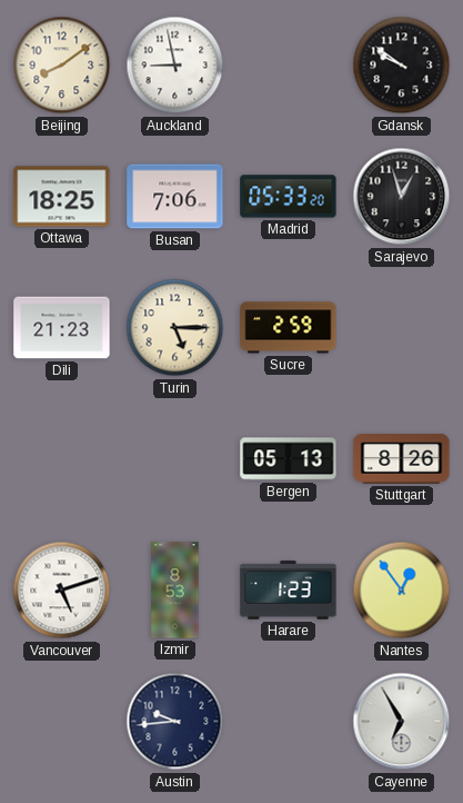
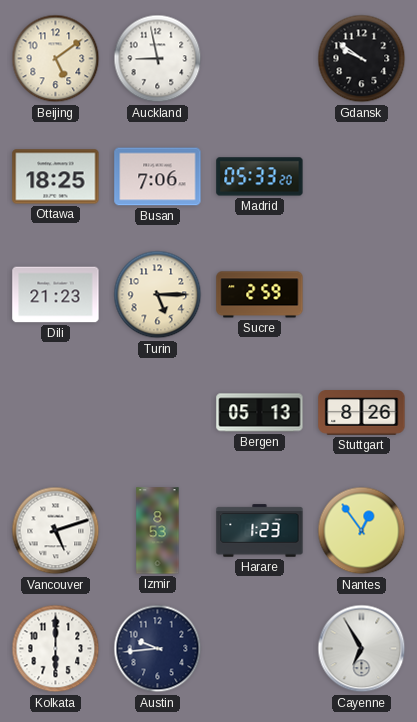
Beijing: 8:09 -> 5:09 (56, 59)
Sarajevo: 12:57 -> none (402, 197)
Kolkata: none -> 6:00 (56, 649)
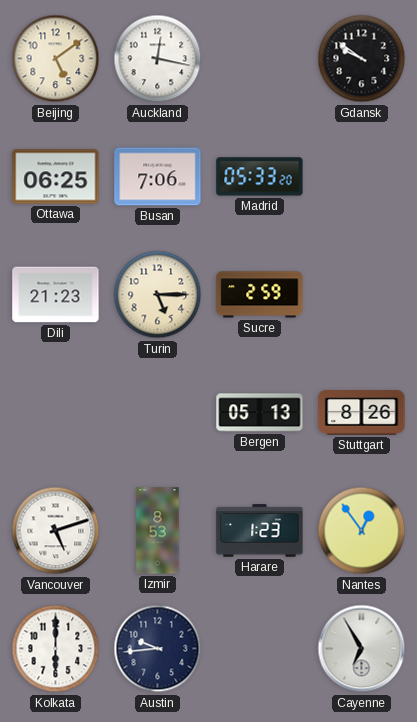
Auckland: 8:58 -> 12:17 (158, 59)
Ottawa: 18:25 -> 06:25 (56, 177)
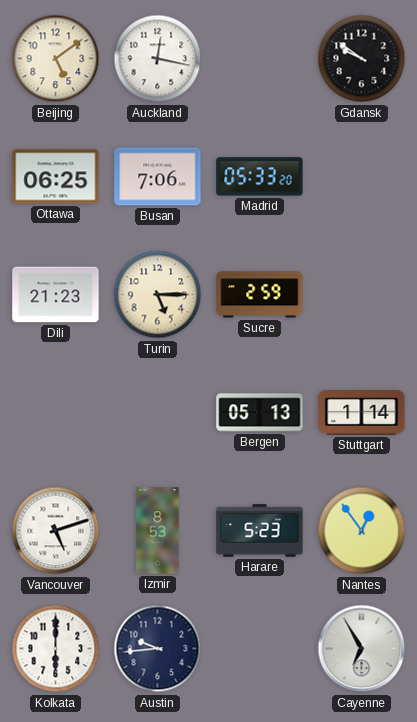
Stuttgart: 8:26 -> 1:14 (362, 413)
Harare: 1:23 -> 5:23 (260, 531)
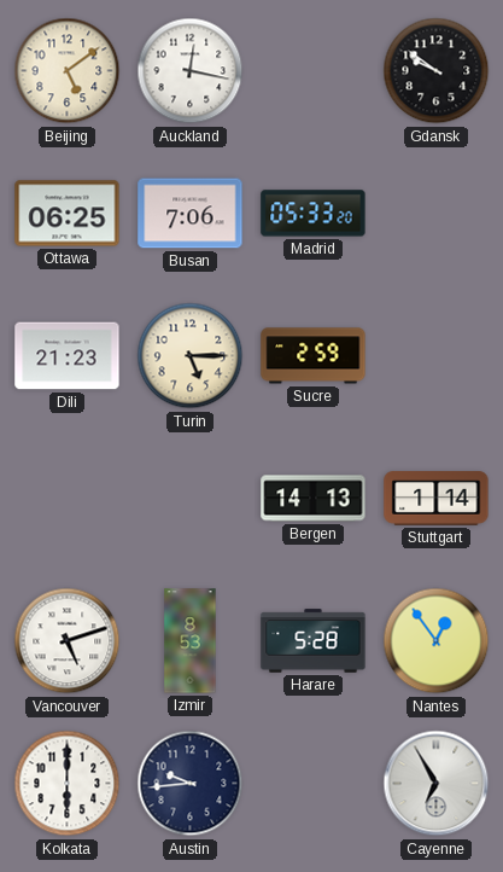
Bergen: 05:13 -> 14:13 (314, 499)
Harare: 5:23 -> 5:28 (314, 641)
